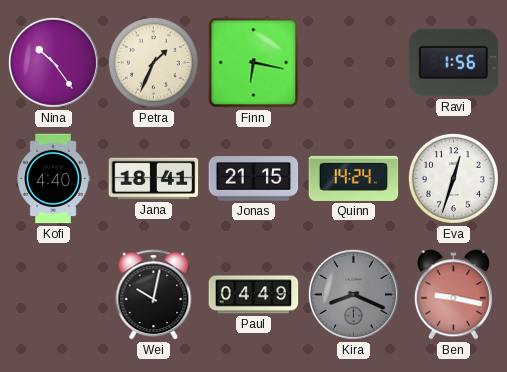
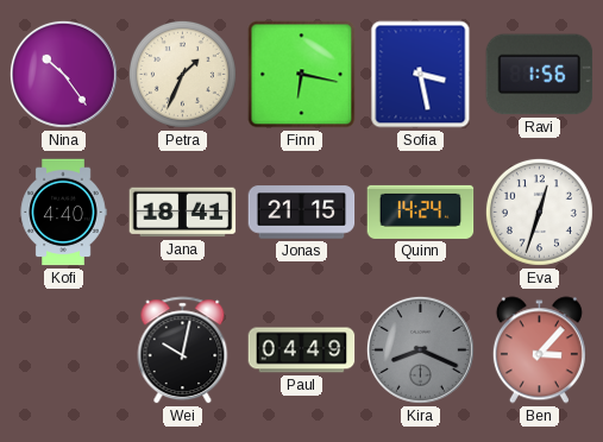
Sofia: none -> 3:28 (421, 75)
Ben: 9:17 -> 3:07 (539, 351)
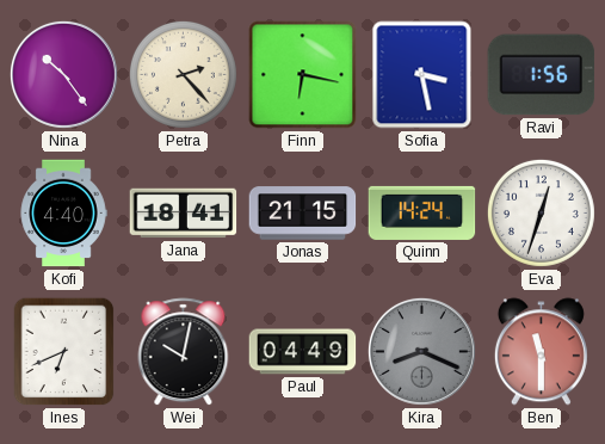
Petra: 1:34 -> 2:23 (183, 74)
Ines: none -> 6:41 (64, 352)
Ben: 3:07 -> 11:30 (541, 352)
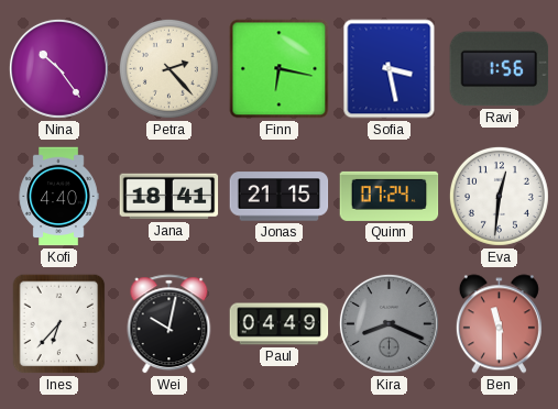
Quinn: 14:24 -> 07:24 (390, 196)
Eva: 12:33 -> 12:31 (499, 196)
Ines: 6:41 -> 6:37 (59, 324)
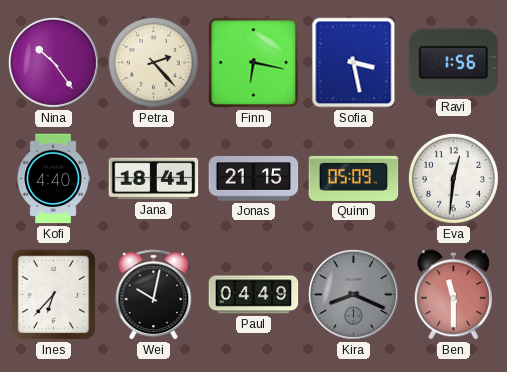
Quinn: 07:24 -> 05:09 (354, 178)
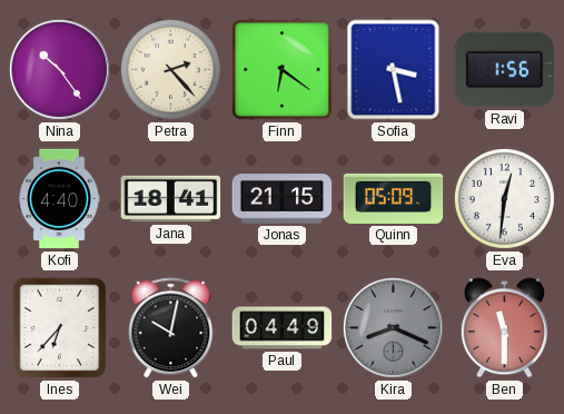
Finn: 6:17 -> 6:21 (283, 70)
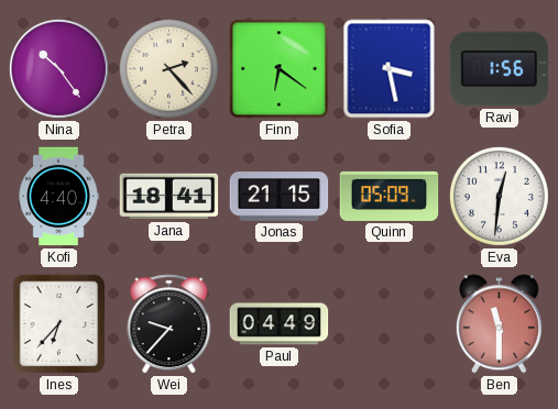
Wei: 10:02 -> 9:37 (169, 324)
Kira: 8:19 -> none (393, 327)
